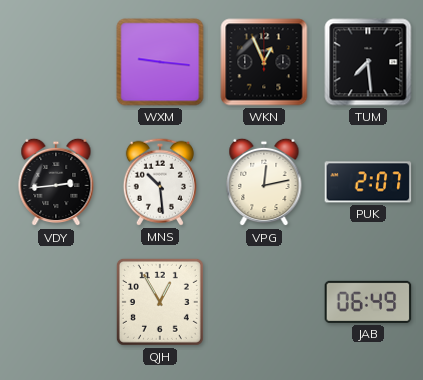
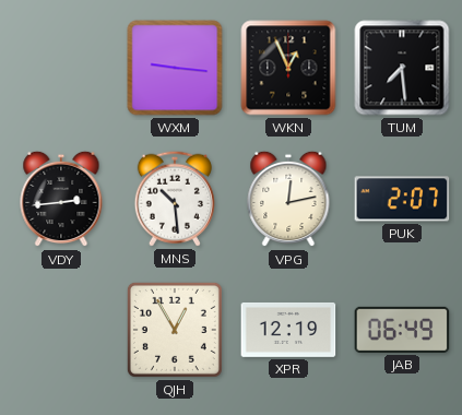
XPR: none -> 12:19 (288, 330)
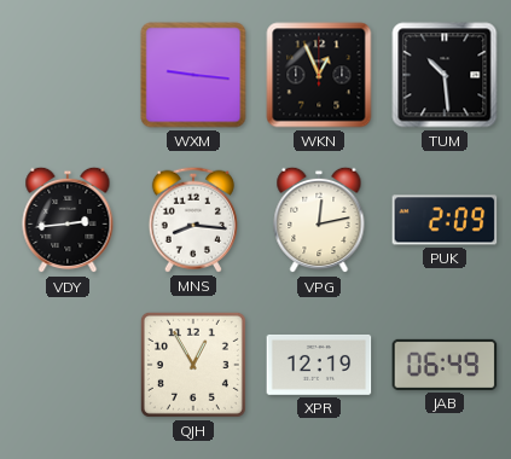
TUM: 7:29 -> 10:29 (445, 75)
MNS: 10:29 -> 8:16 (193, 220)
PUK: 2:07 -> 2:09 (445, 220)
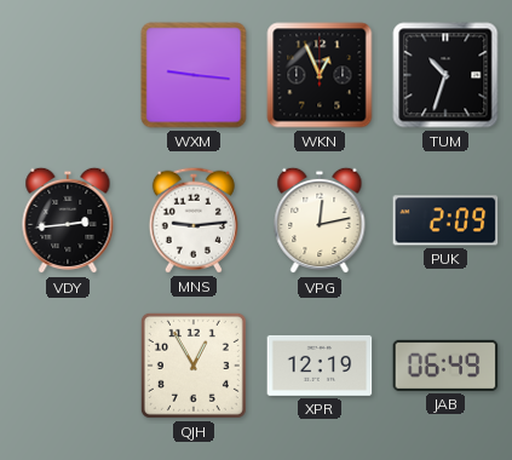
TUM: 10:29 -> 10:33 (445, 75)
MNS: 8:16 -> 9:14 (194, 220)
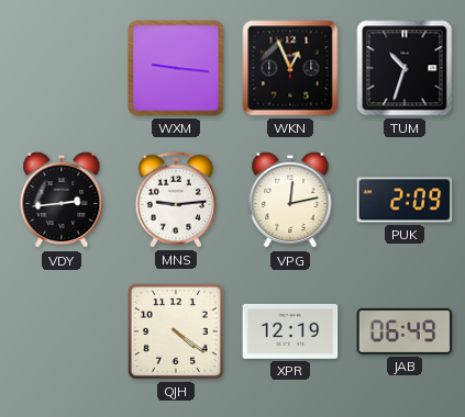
QJH: 12:55 -> 4:21 (176, 331)
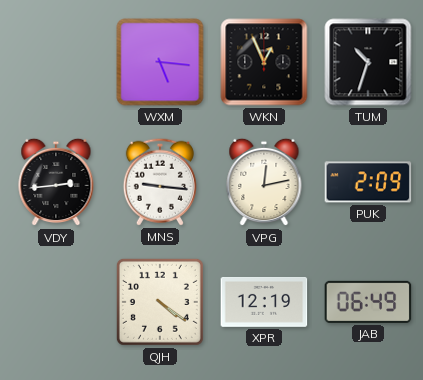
WXM: 9:16 -> 5:16 (160, 62)
MNS: 9:14 -> 9:16 (160, 182)
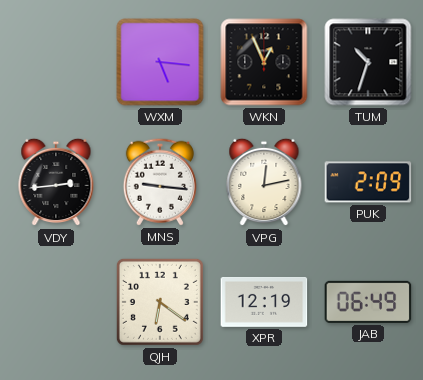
QJH: 4:21 -> 6:21 (160, 302)
